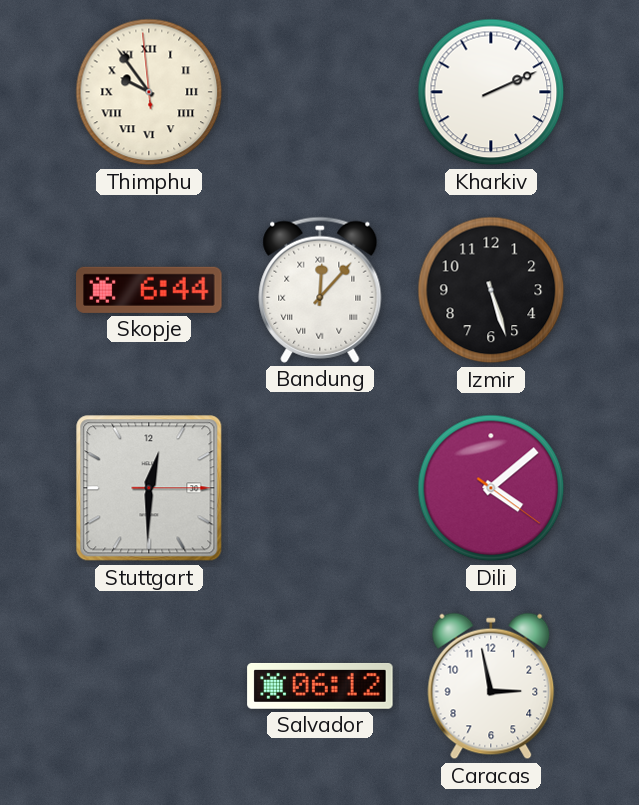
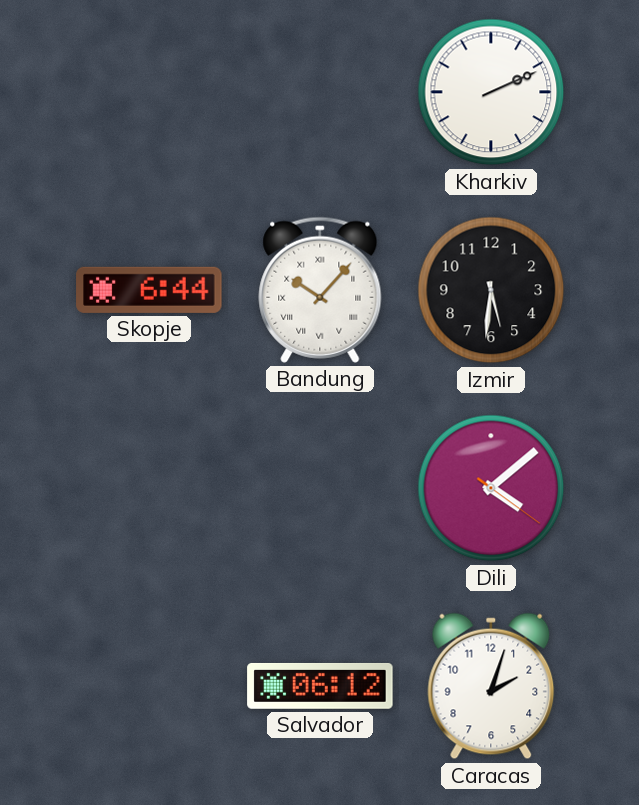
Thimphu: 9:53 -> none (149, 92)
Bandung: 12:07 -> 10:07 (320, 290)
Izmir: 5:27 -> 5:31 (491, 290)
Stuttgart: 12:30 -> none (149, 488)
Caracas: 2:58 -> 2:03 (491, 686)
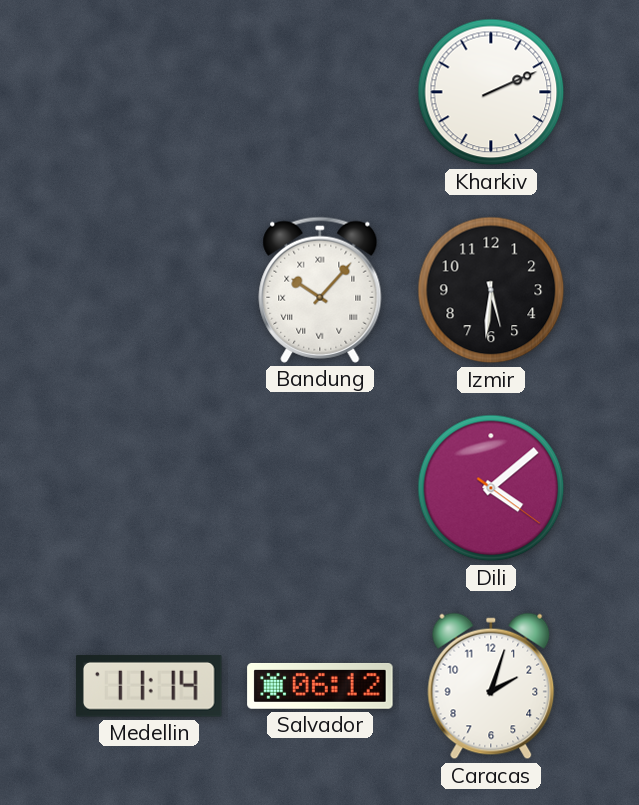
Skopje: 6:44 -> none (149, 290)
Medellin: none -> 11:14 (150, 687)
